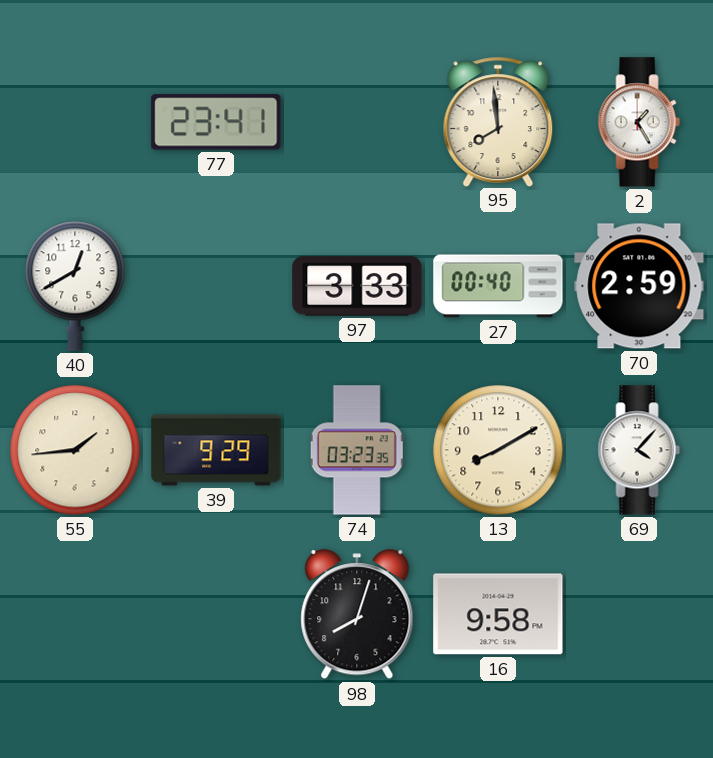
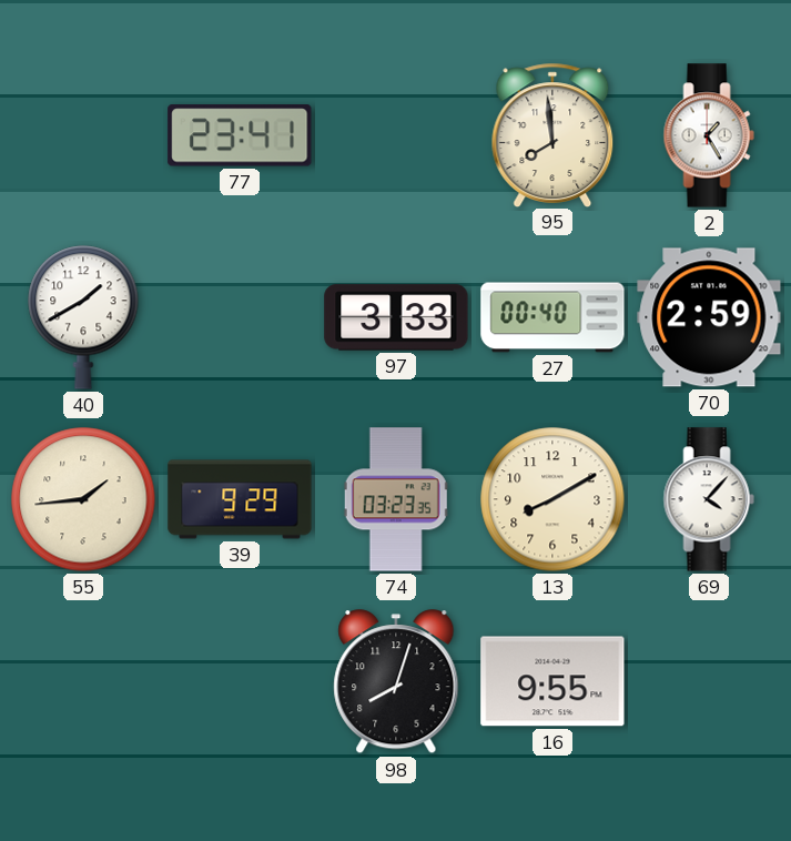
40: 12:40 -> 1:40 (83, 317)
16: 9:58 -> 9:55 (552, 681)
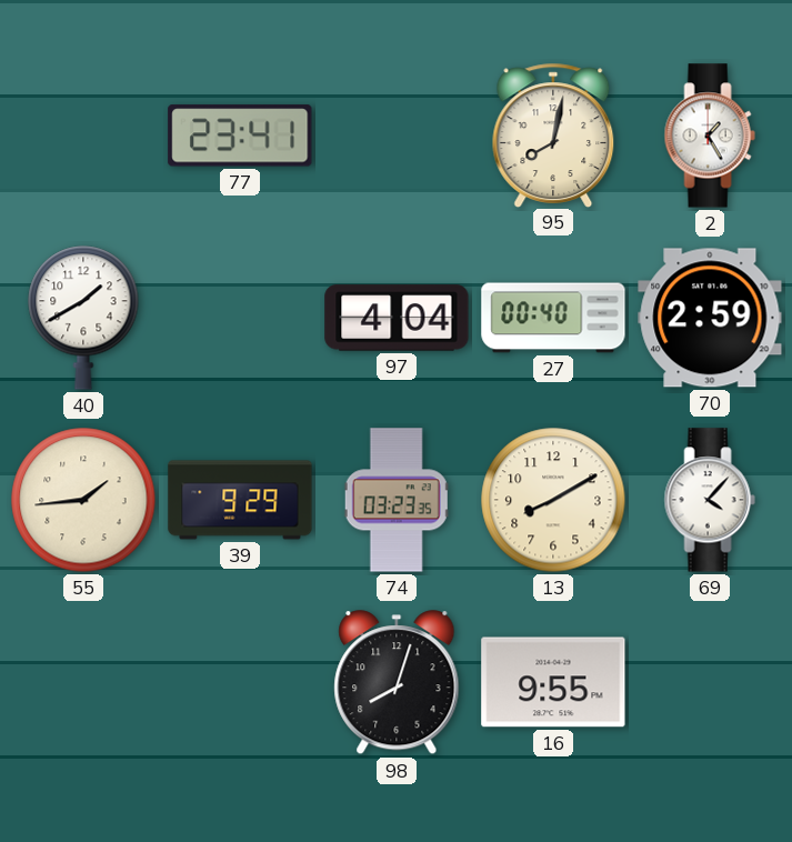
95: 7:59 -> 8:02 (553, 134)
97: 3:33 -> 4:04 (397, 318)
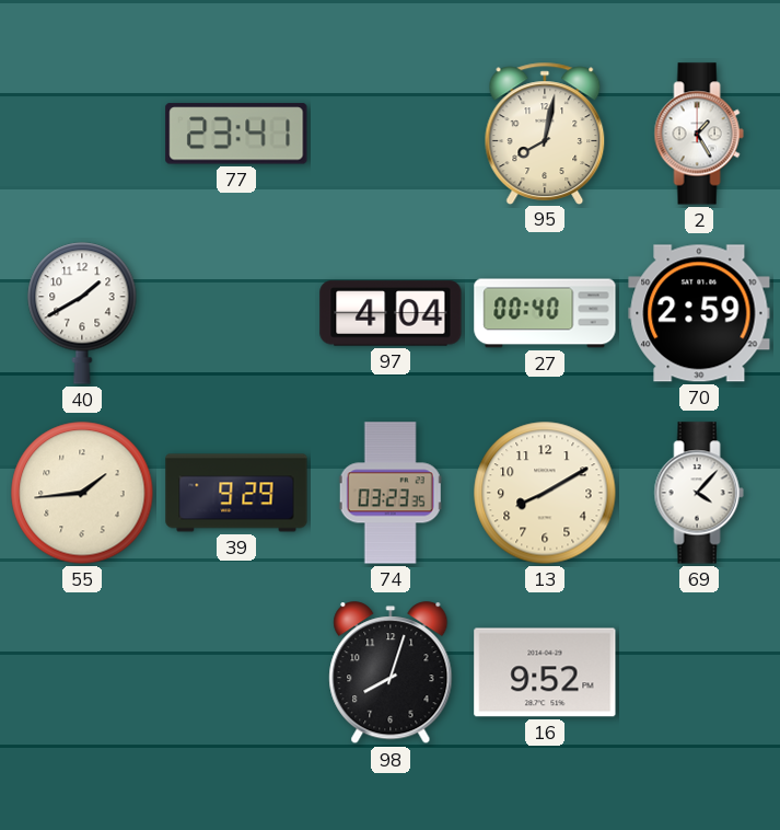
16: 9:55 -> 9:52 (545, 672)
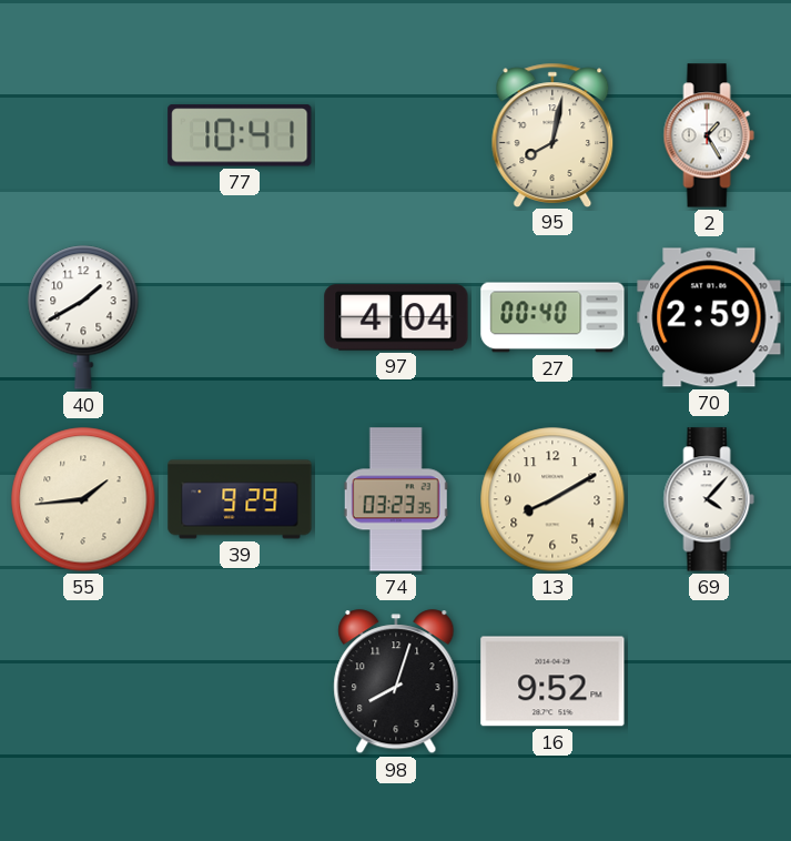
77: 23:41 -> 10:41 (240, 135)
